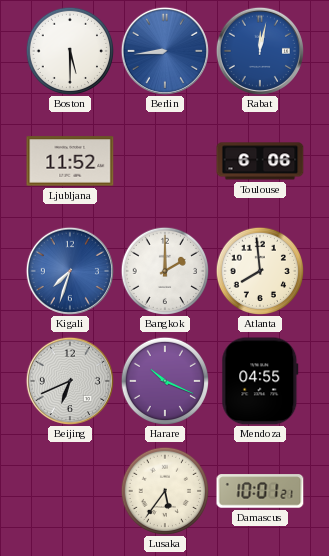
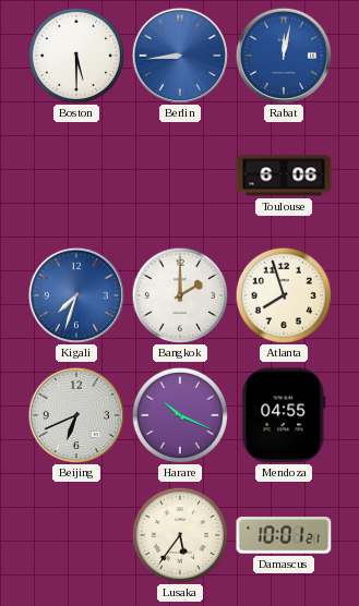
Ljubljana: 11:52 -> none (70, 161)
Atlanta: 7:59 -> 7:57 (283, 294)
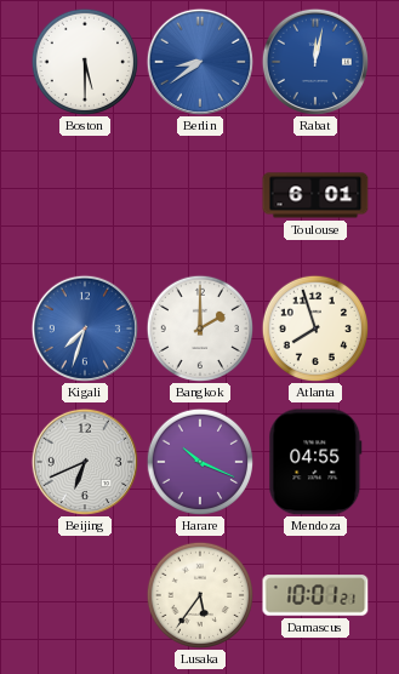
Berlin: 8:44 -> 8:39 (200, 62)
Toulouse: 6:06 -> 6:01 (315, 195)
